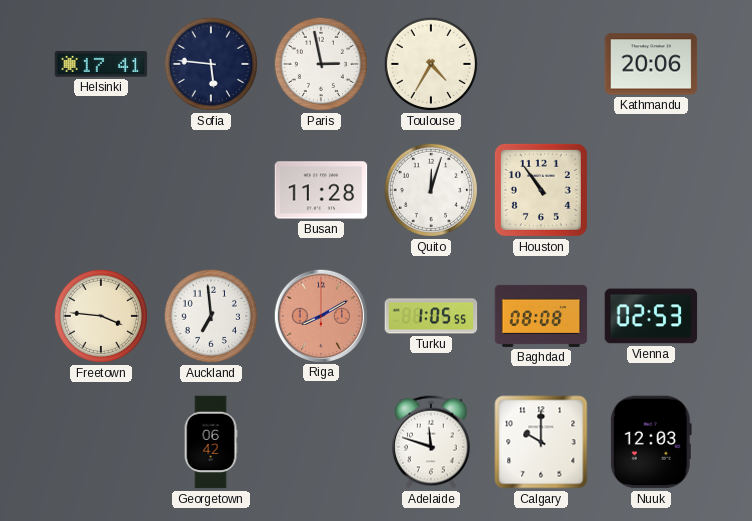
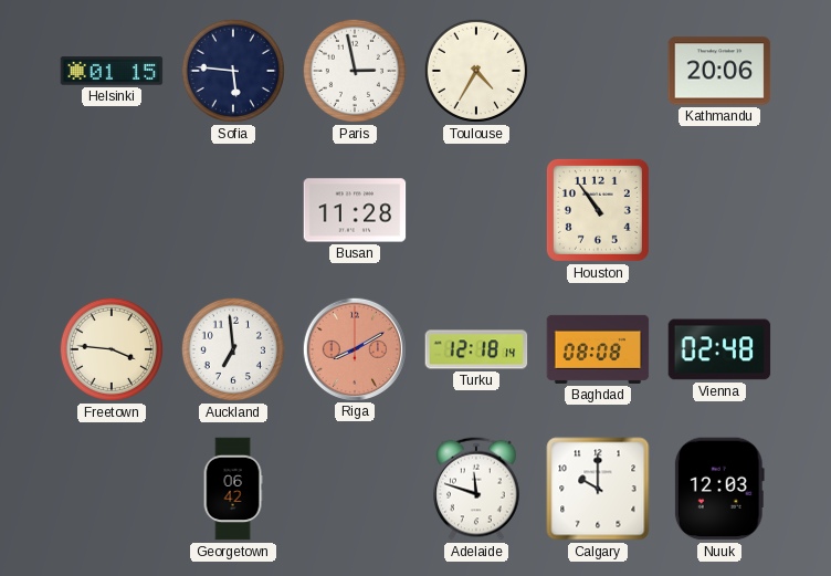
Helsinki: 17:41 -> 01:15 (112, 71)
Quito: 12:03 -> none (431, 190)
Turku: 1:05 -> 12:18 (476, 349)
Vienna: 02:53 -> 02:48 (719, 349)
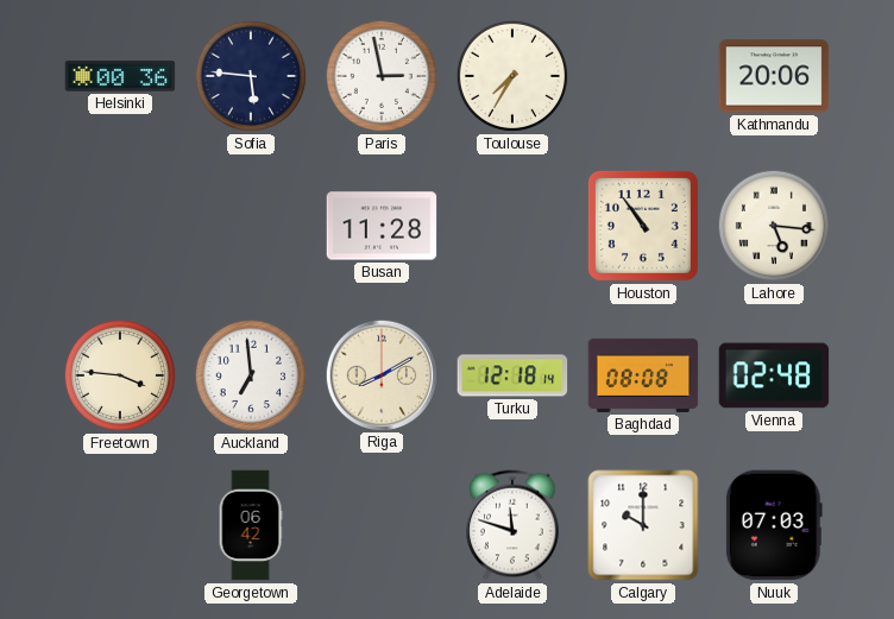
Helsinki: 01:15 -> 00:36 (120, 76)
Toulouse: 4:35 -> 7:35 (512, 76)
Lahore: none -> 5:16 (774, 226)
Riga dial: salmon -> cream (380, 374)
Nuuk: 12:03 -> 07:03 (774, 525)
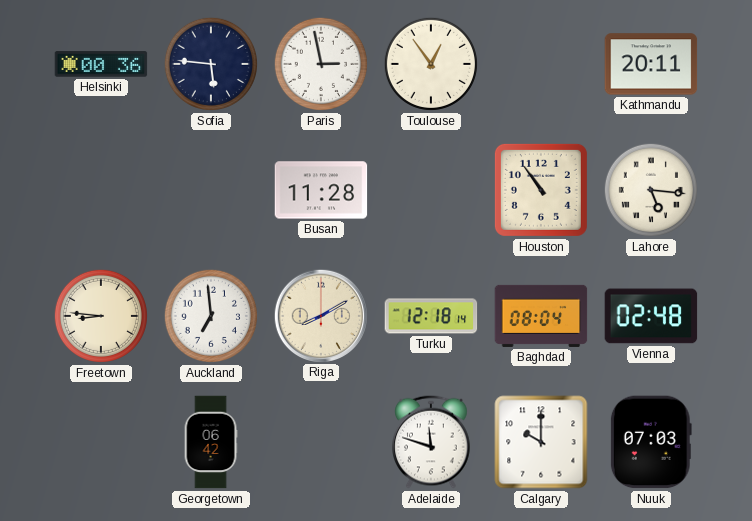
Toulouse: 7:35 -> 12:54 (431, 64)
Kathmandu: 20:06 -> 20:11 (651, 64)
Freetown: 3:46 -> 8:46 (101, 316)
Baghdad: 08:08 -> 08:04 (541, 316)
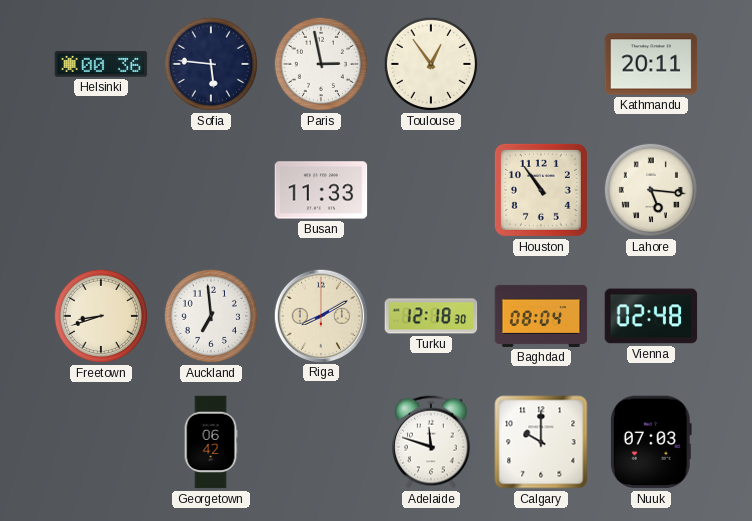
Busan: 11:28 -> 11:33 (321, 190)
Freetown: 8:46 -> 8:42 (101, 316)
Turku: 12:18:14 -> 12:18:30 (431, 316)
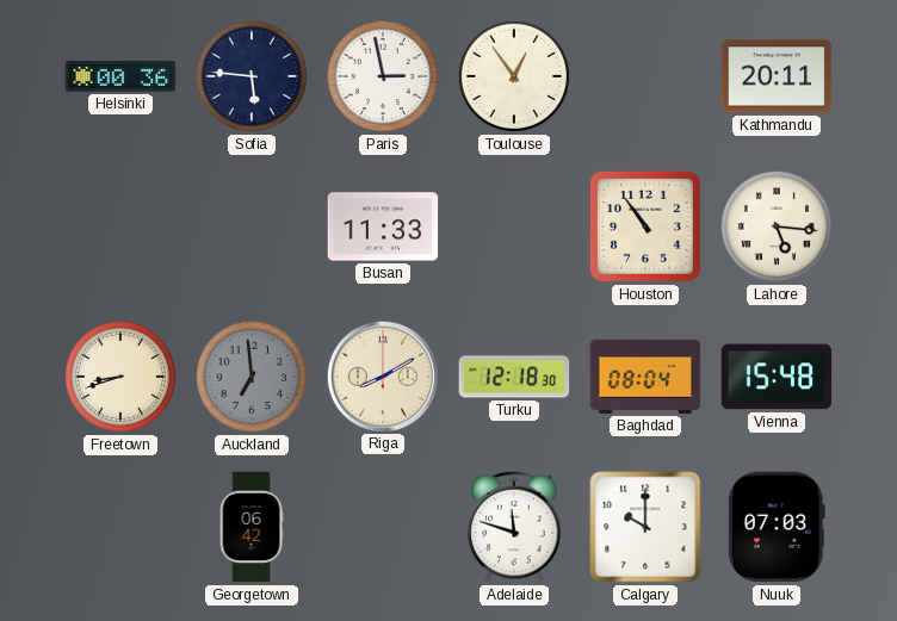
Auckland dial: white -> grey (252, 377)
Vienna: 02:48 -> 15:48 (777, 377)
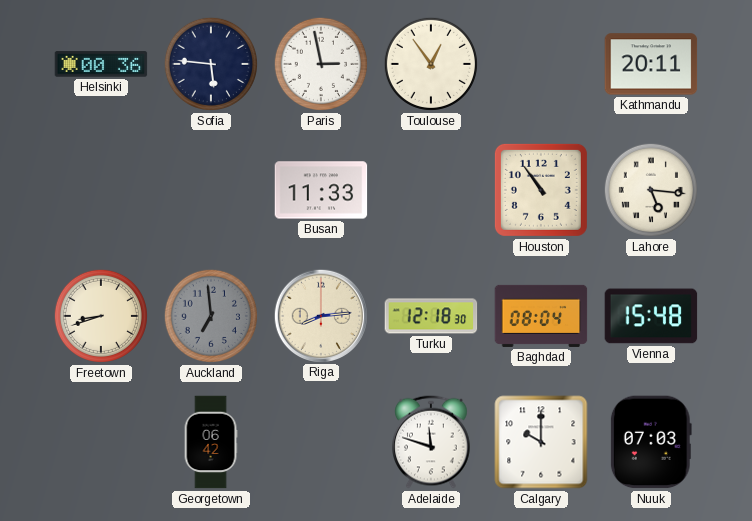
Riga: 8:10 -> 8:14 (320, 315)
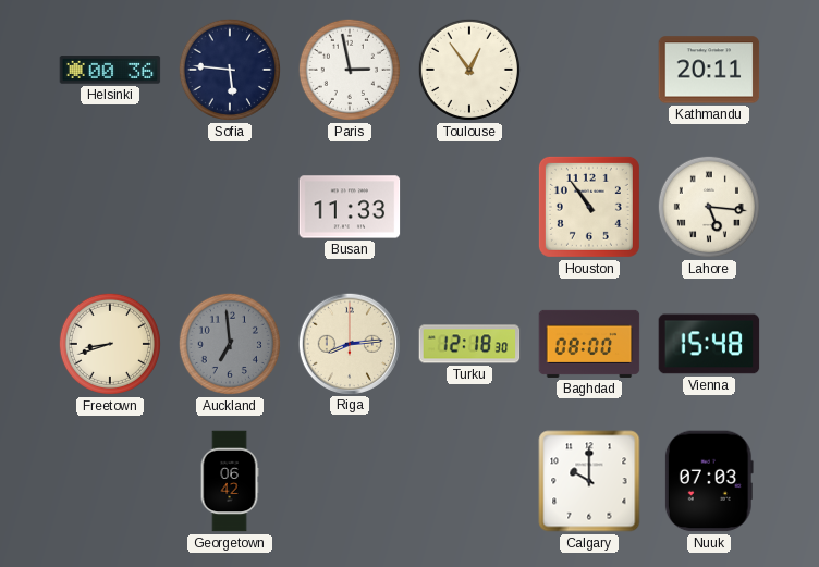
Baghdad: 08:04 -> 08:00 (589, 344)
Adelaide: 11:48 -> none (432, 442)
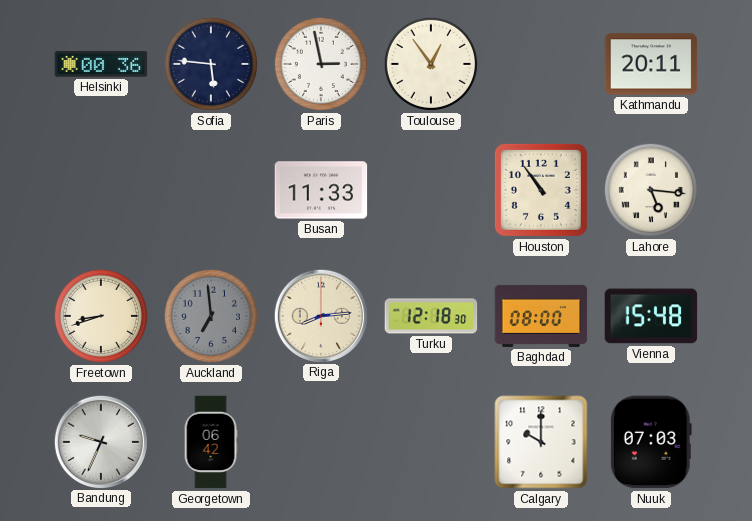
Bandung: none -> 9:34 (100, 441)
